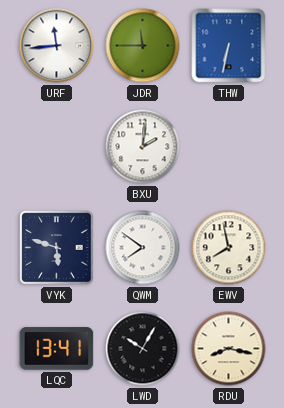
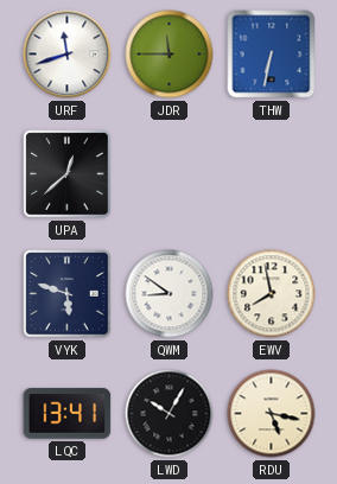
URF: 11:44 -> 11:42 (68, 55)
UPA: none -> 12:38 (68, 174)
BXU: 2:01 -> none (143, 147)
QWM: 7:51 -> 8:51 (170, 294)
RDU: 8:17 -> 5:17 (272, 414)
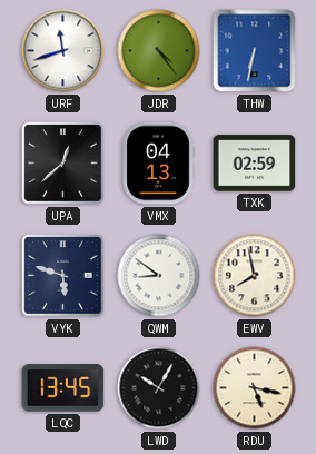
JDR: 11:45 -> 4:24 (159, 51)
VMX: none -> 04:13 (158, 164)
TXK: none -> 02:59 (255, 164)
LQC: 13:41 -> 13:45 (63, 388)
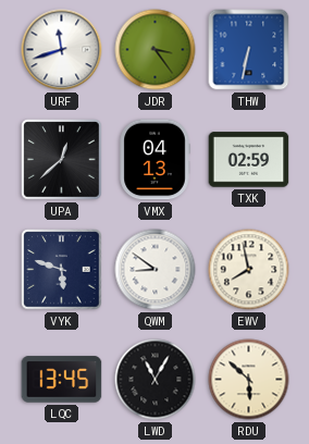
JDR: 4:24 -> 3:24 (156, 50)
LWD: 10:05 -> 11:05 (156, 380)
RDU: 5:17 -> 5:52 (249, 380)
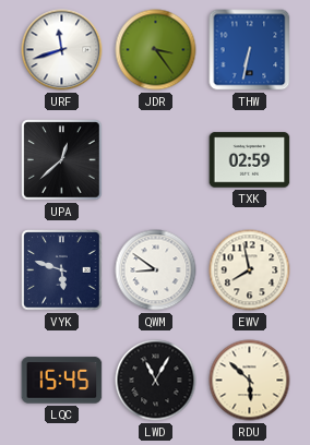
VMX: 04:13 -> none (154, 160)
LQC: 13:45 -> 15:45 (62, 381)
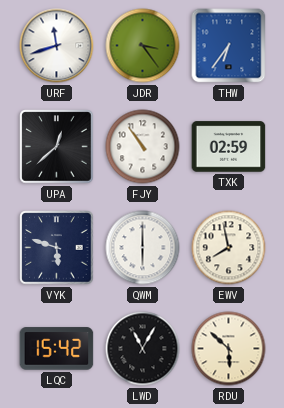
THW: 6:32 -> 6:36 (229, 46)
FJY: none -> 10:54 (143, 147)
QWM: 8:51 -> 6:00 (143, 248)
LQC: 15:45 -> 15:42 (57, 349)
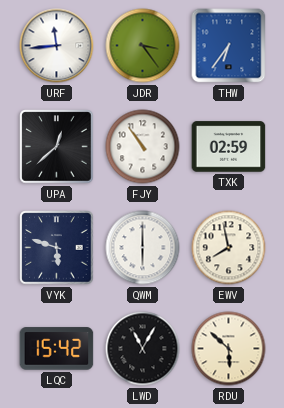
URF: 11:42 -> 11:44 (57, 46)
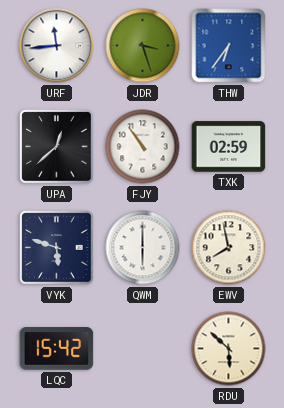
JDR: 3:24 -> 3:27 (143, 46)
LWD: 11:05 -> none (143, 349)
